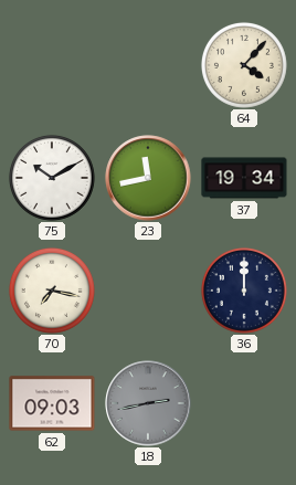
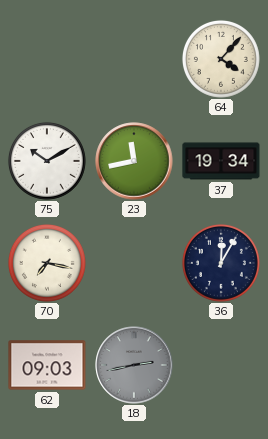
36: 12:00 -> 12:05 (221, 263)
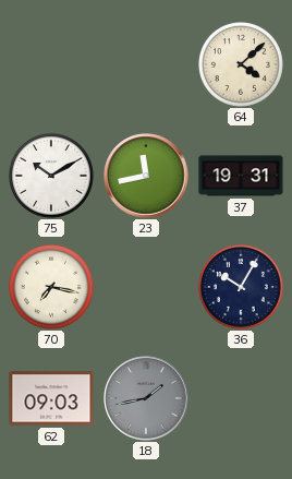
64: 4:07 -> 4:08 (241, 64)
37: 19:34 -> 19:31 (241, 176)
36: 12:05 -> 10:05 (241, 287)
18: 2:43 -> 1:43 (146, 398)
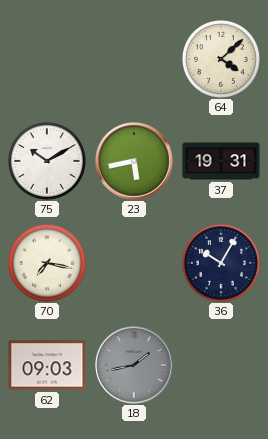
23: 11:43 -> 5:43 (134, 161)
